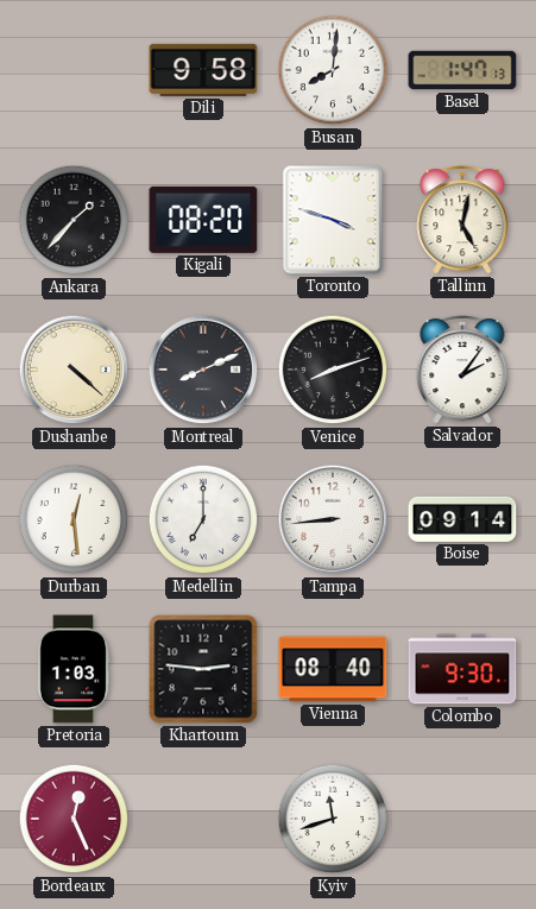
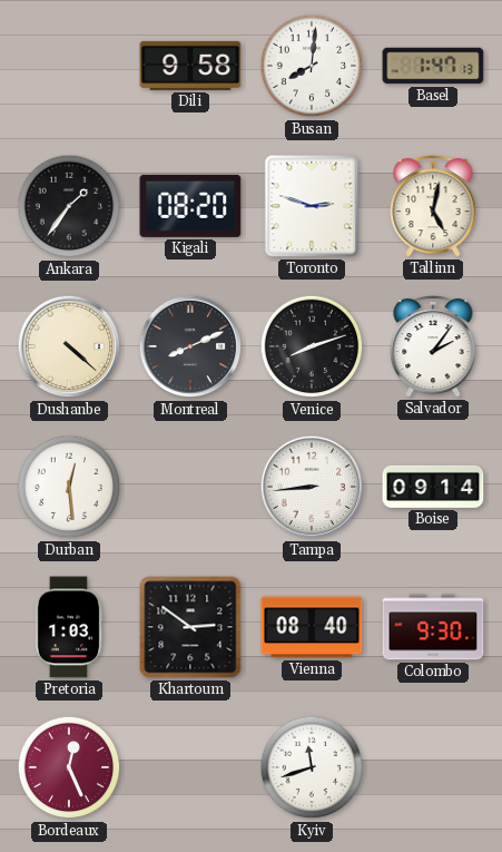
Ankara: 1:37 -> 1:36 (69, 206)
Toronto: 3:48 -> 2:48 (312, 206)
Medellin: 7:00 -> none (203, 519)
Khartoum: 2:46 -> 2:51 (190, 627)
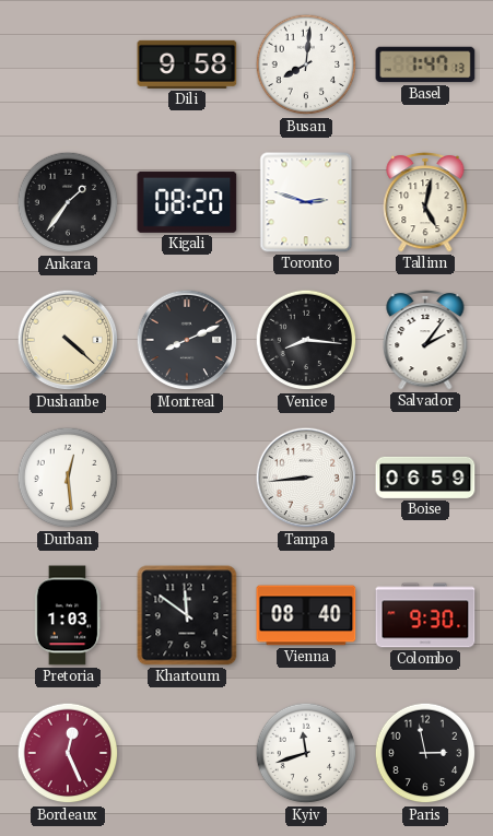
Venice: 8:12 -> 8:16 (306, 340)
Boise: 09:14 -> 06:59 (425, 478)
Khartoum: 2:51 -> 11:51 (187, 615)
Paris: none -> 2:58 (425, 753)
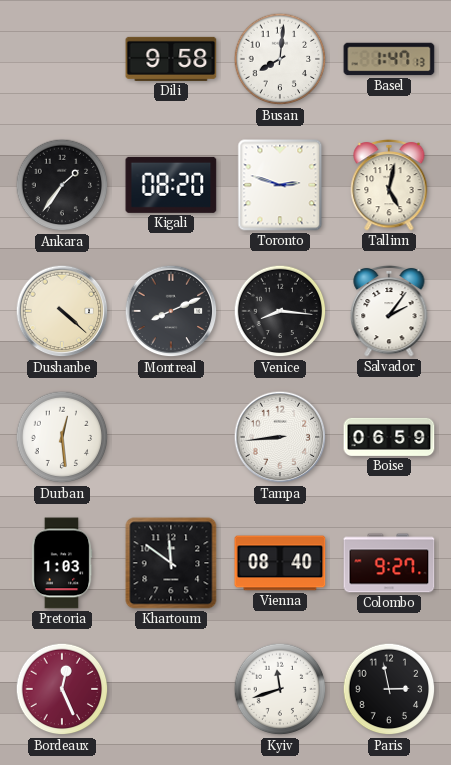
Colombo: 9:30 -> 9:27 (389, 563)
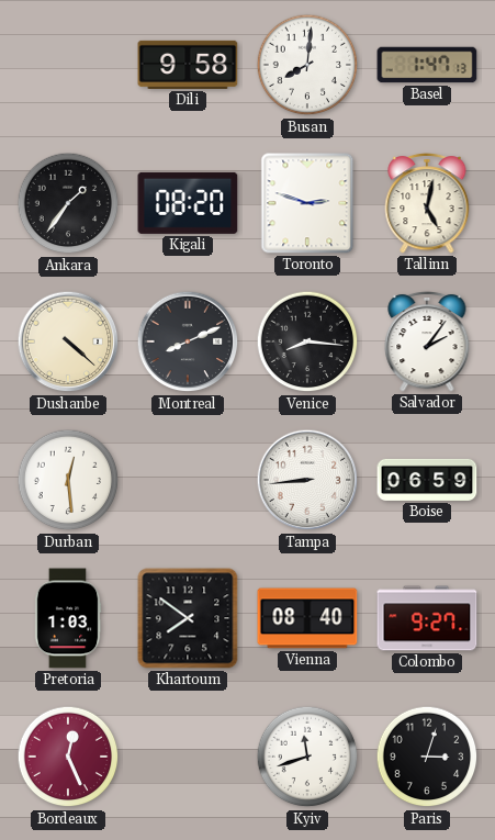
Khartoum: 11:51 -> 7:51 (188, 618)
Paris: 2:58 -> 3:03 (427, 757)
